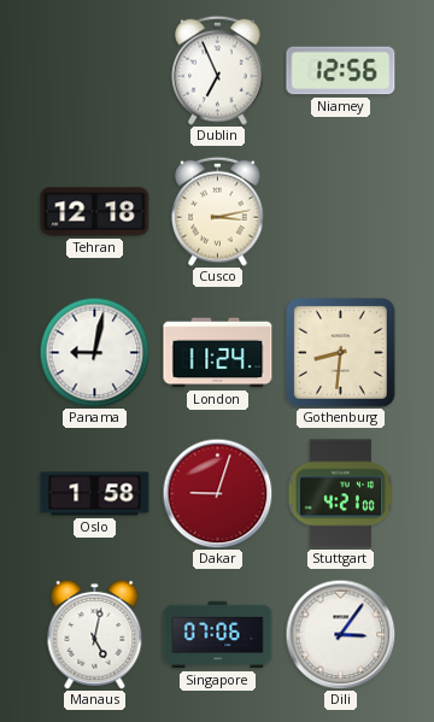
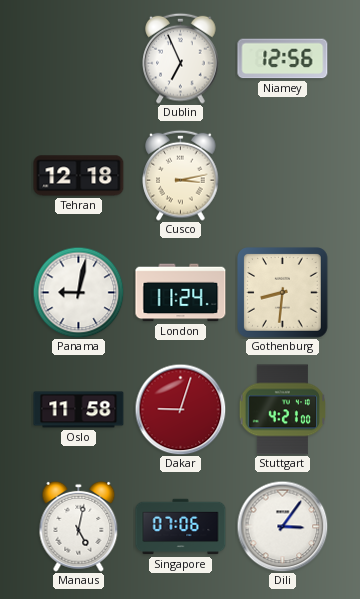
Oslo: 1:58 -> 11:58 (79, 410)
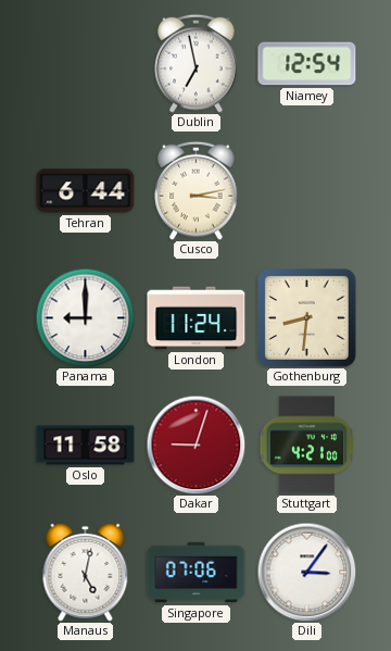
Dublin: 6:56 -> 6:58 (197, 63)
Niamey: 12:56 -> 12:54 (307, 64)
Tehran: 12:18 -> 6:44 (86, 191)
Panama: 9:02 -> 9:00 (85, 317)
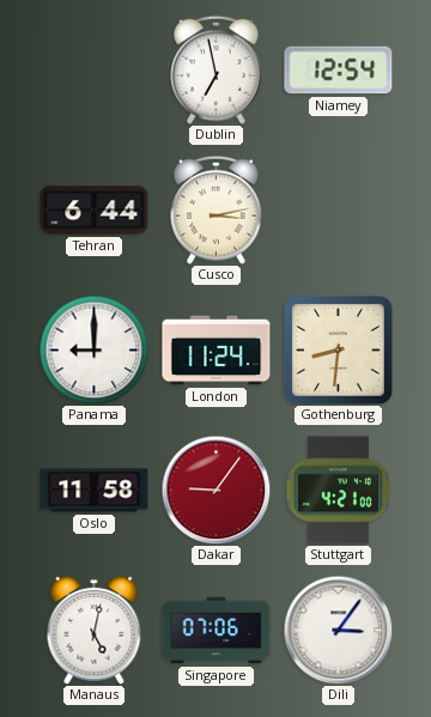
Dakar: 9:03 -> 9:06 (215, 490)
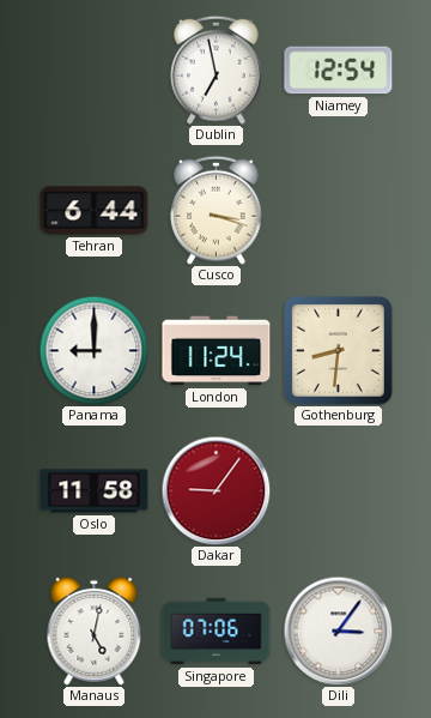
Cusco: 3:13 -> 3:18 (217, 210)
Stuttgart: 4:21 -> none (338, 491)
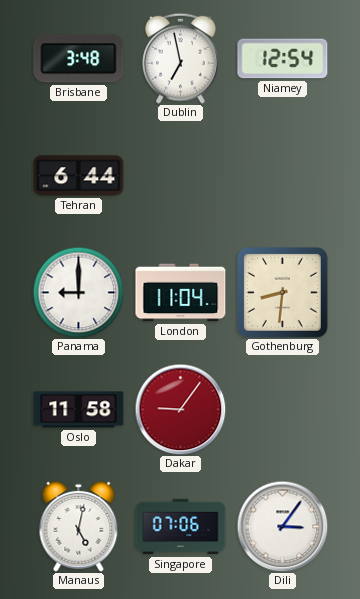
Brisbane: none -> 3:48 (79, 59)
Cusco: 3:18 -> none (217, 210)
London: 11:24 -> 11:04 (181, 293)
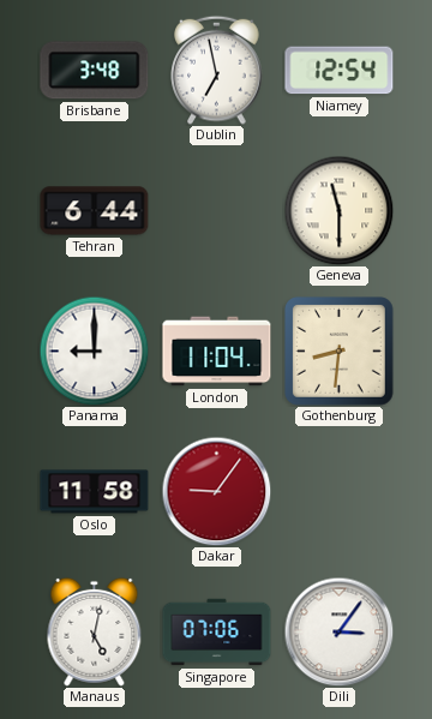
Geneva: none -> 11:30 (338, 210)
